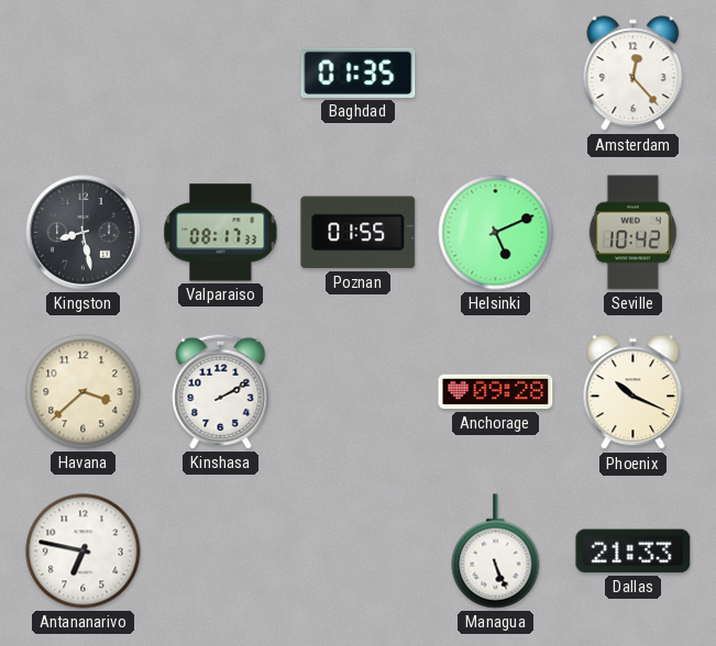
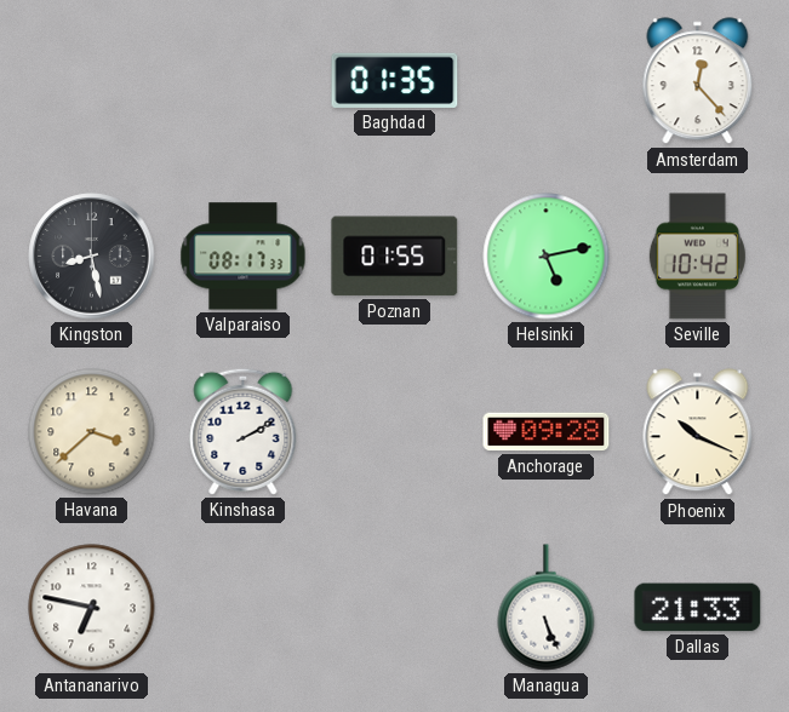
Helsinki: 5:11 -> 5:13 (547, 257)
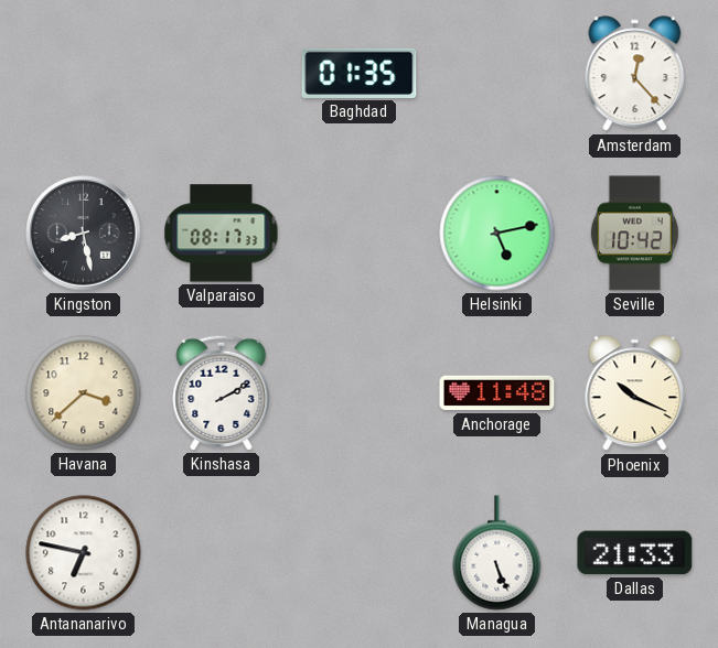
Poznan: 01:55 -> none (395, 257)
Anchorage: 09:28 -> 11:48 (497, 393)
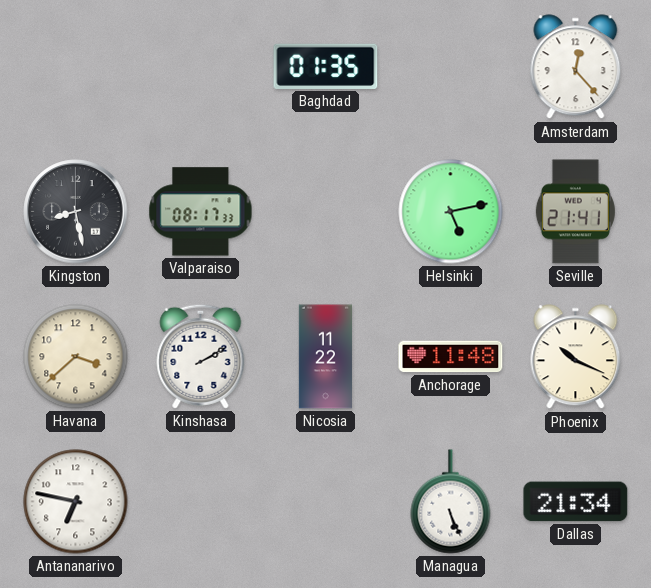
Seville: 10:42 -> 21:41 (575, 212)
Nicosia: none -> 11:22 (325, 357)
Dallas: 21:33 -> 21:34 (576, 502)
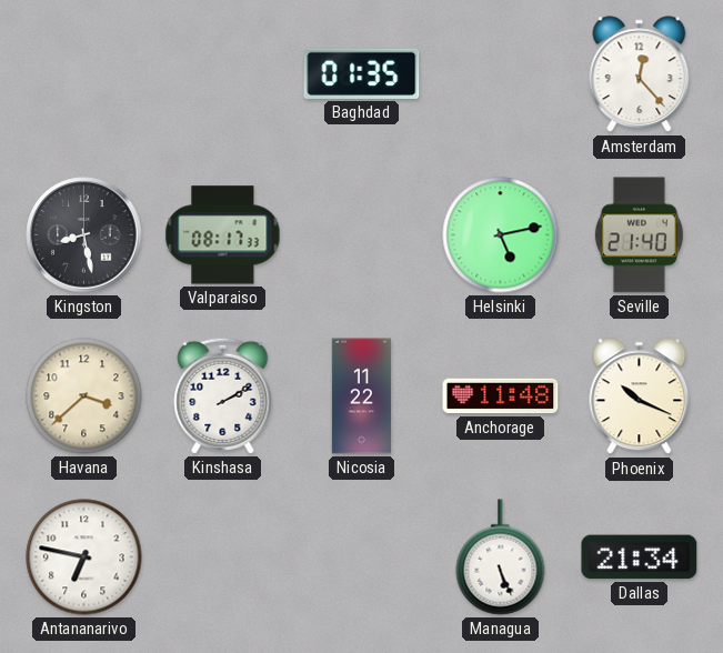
Seville: 21:41 -> 21:40 (639, 235)
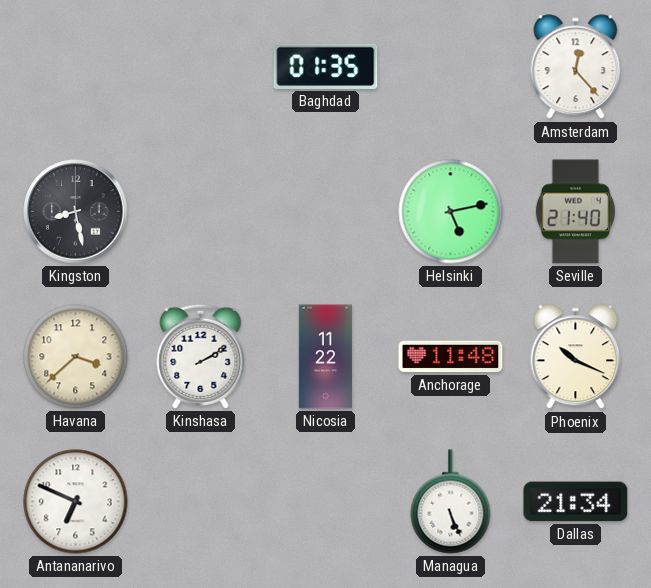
Valparaiso: 08:17 -> none (223, 235)
Antananarivo: 6:47 -> 6:49 (76, 502)
